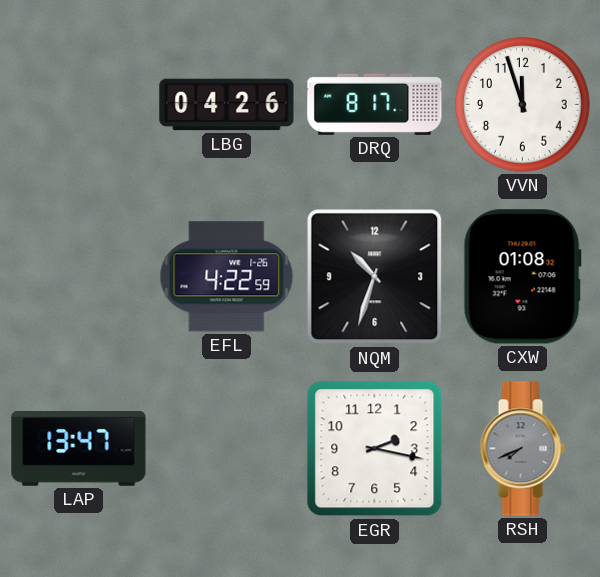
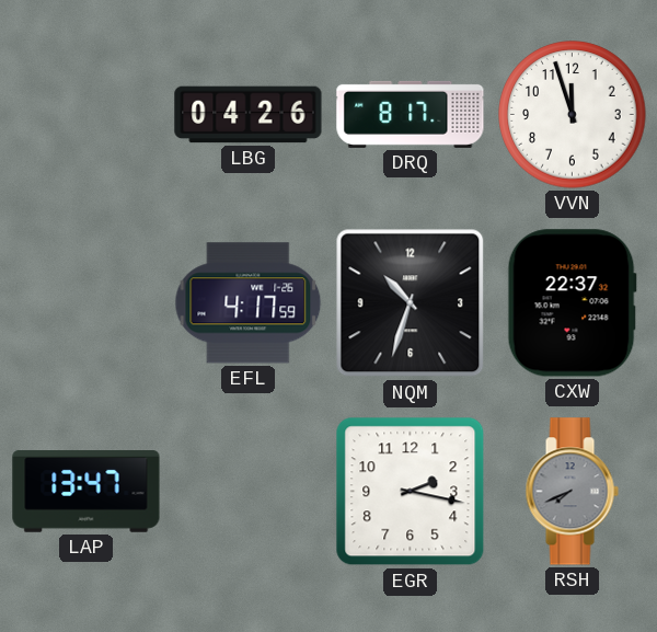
EFL: 4:22 -> 4:17 (249, 303)
CXW: 01:08 -> 22:37 (572, 303)
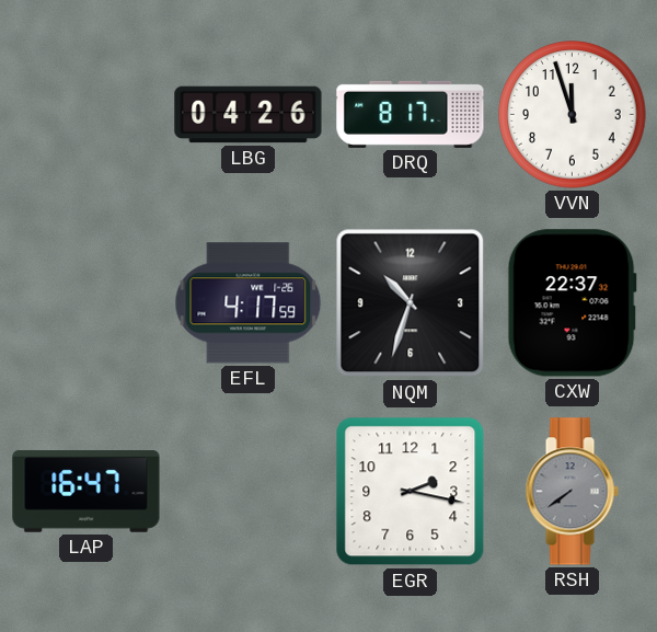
LAP: 13:47 -> 16:47 (87, 492)
RSH: 7:41 -> 7:39 (572, 492)
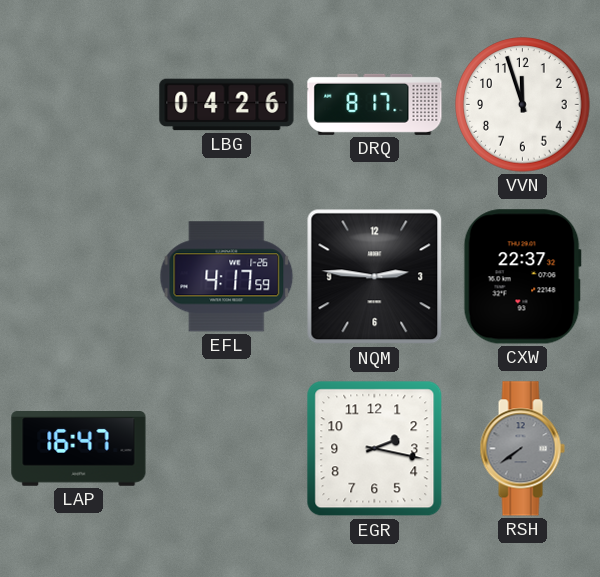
NQM: 10:33 -> 2:46 (375, 277)
